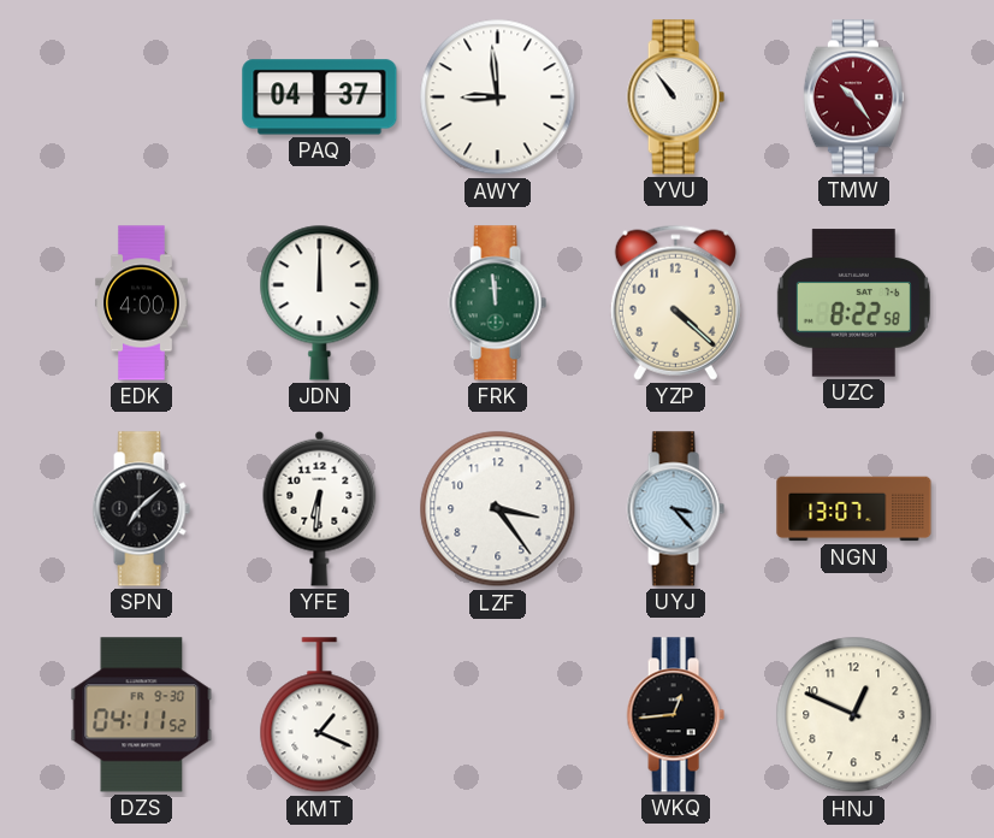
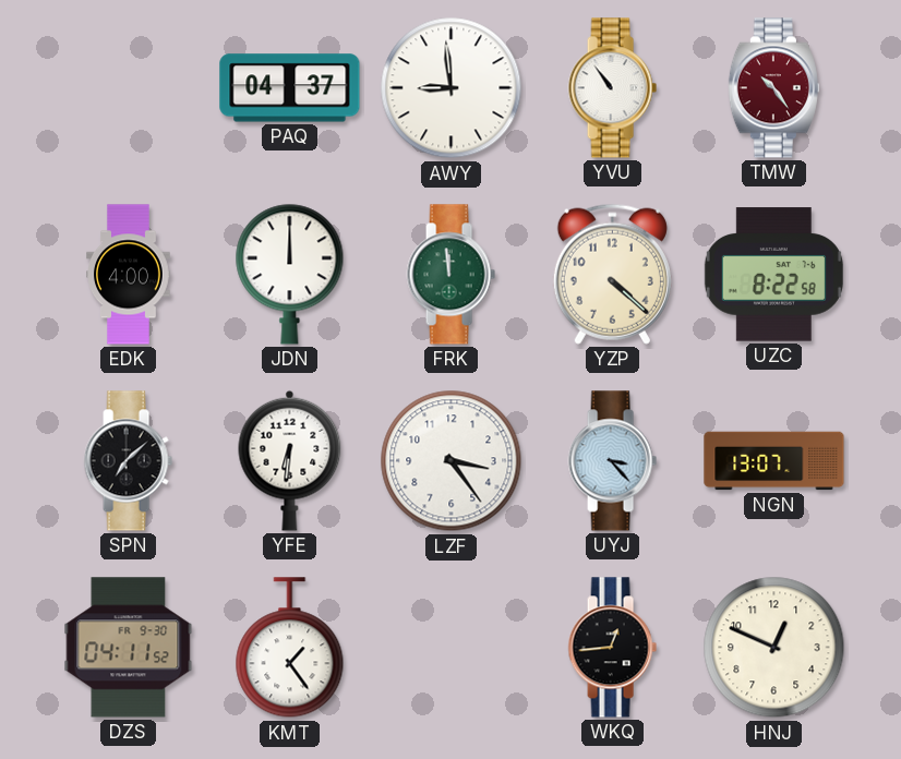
KMT: 1:19 -> 1:24 (290, 648)
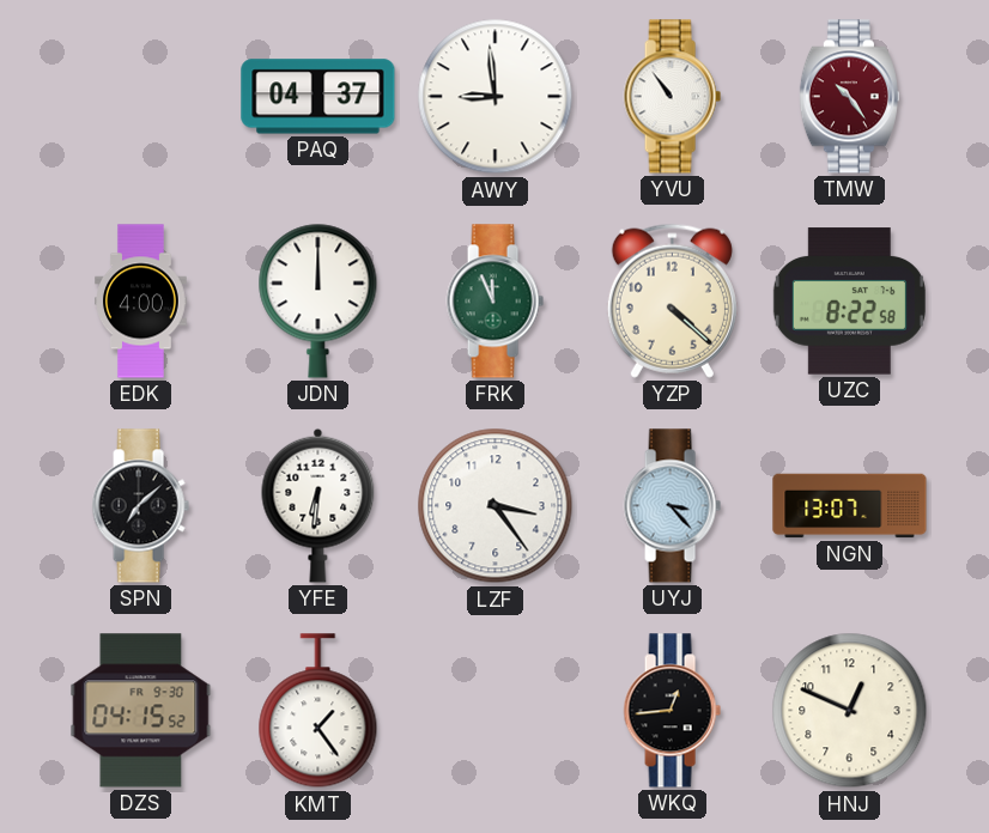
FRK: 11:59 -> 11:56 (494, 302)
DZS: 04:11 -> 04:15 (141, 711)
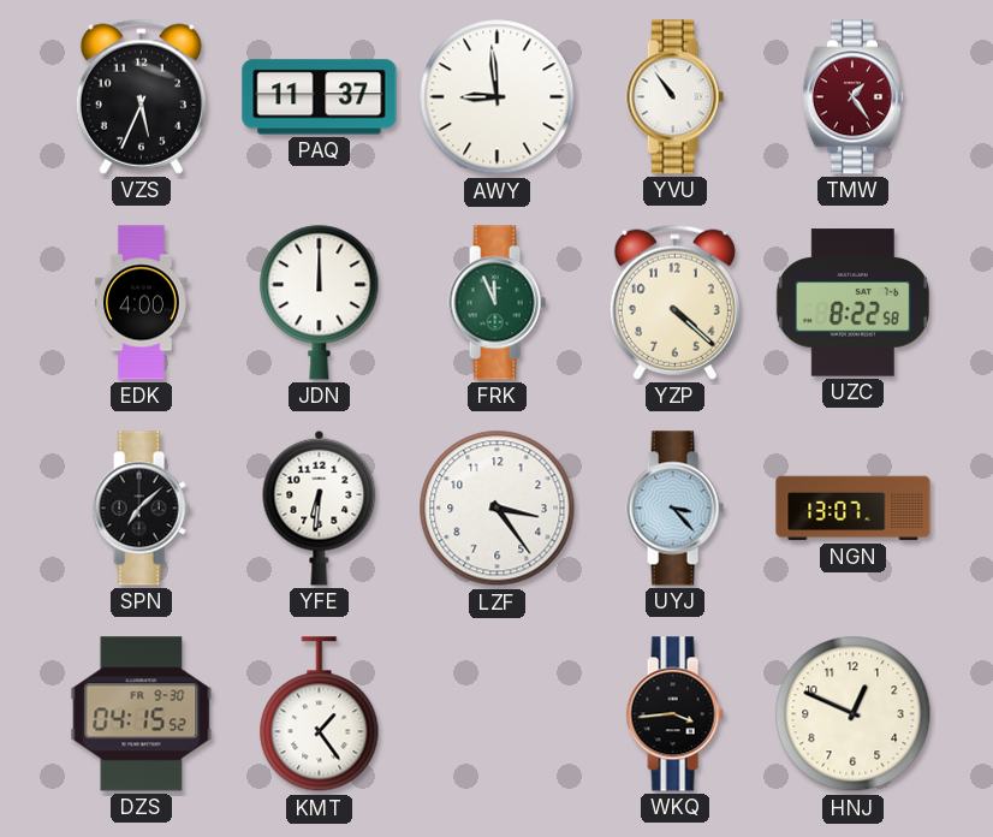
VZS: none -> 5:34 (141, 96)
PAQ: 04:37 -> 11:37 (320, 97)
TMW: 10:24 -> 1:24 (852, 97)
WKQ: 12:44 -> 3:44 (674, 714)
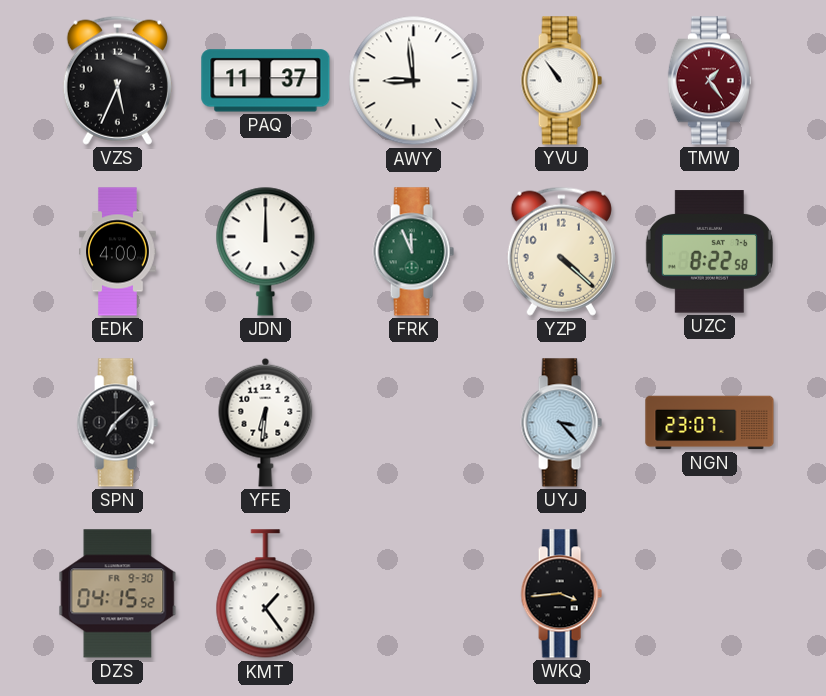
LZF: 3:24 -> none (498, 509)
NGN: 13:07 -> 23:07 (710, 423)
HNJ: 12:49 -> none (854, 714)
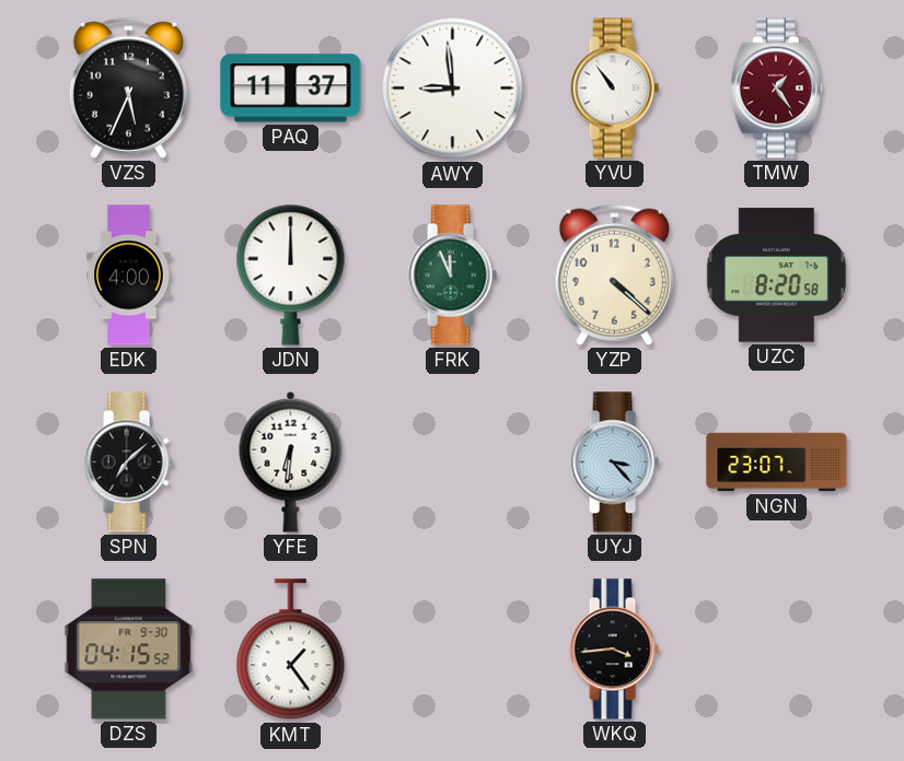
UZC: 8:22 -> 8:20 (776, 276)
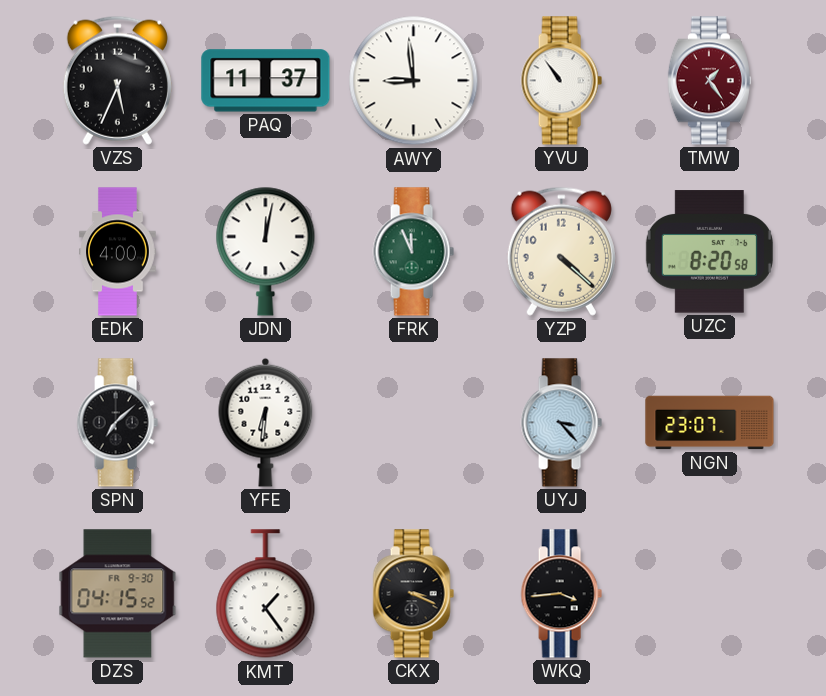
JDN: 12:00 -> 12:02 (266, 251)
CKX: none -> 3:19 (413, 594)
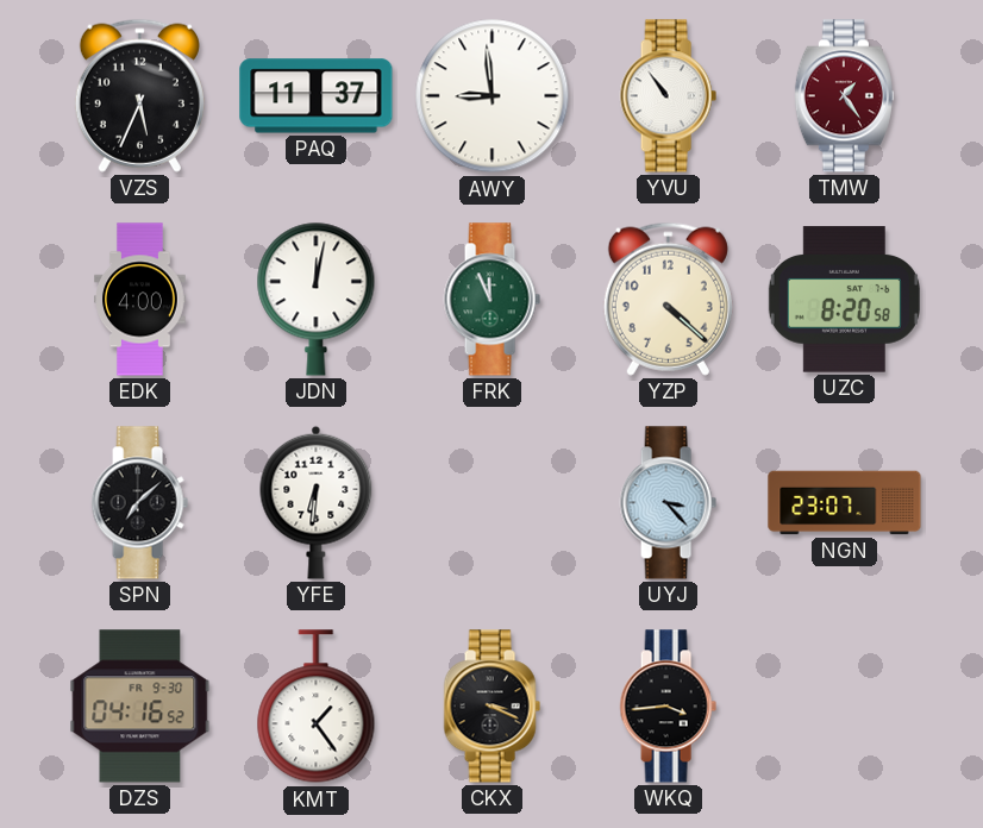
DZS: 04:15 -> 04:16 (140, 707)
